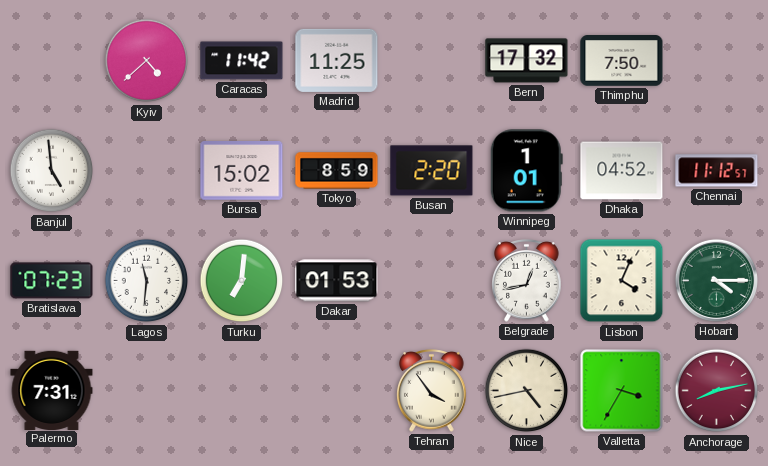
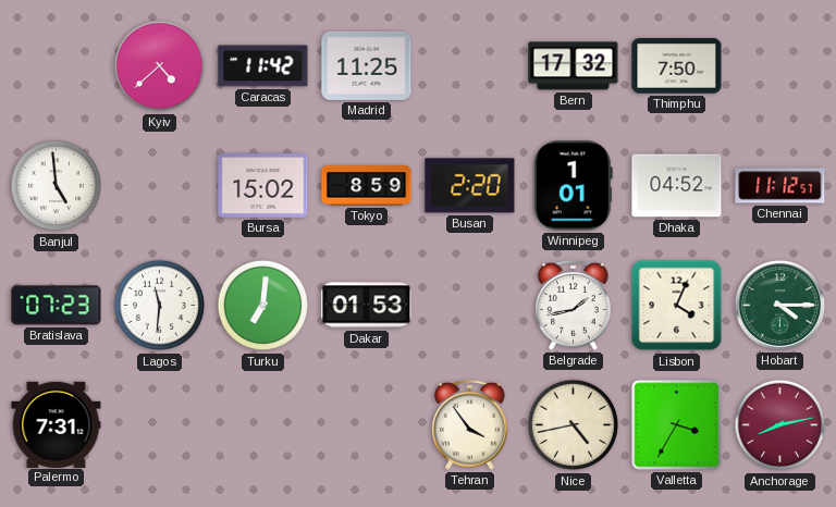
Belgrade: 12:43 -> 1:43 (574, 306)
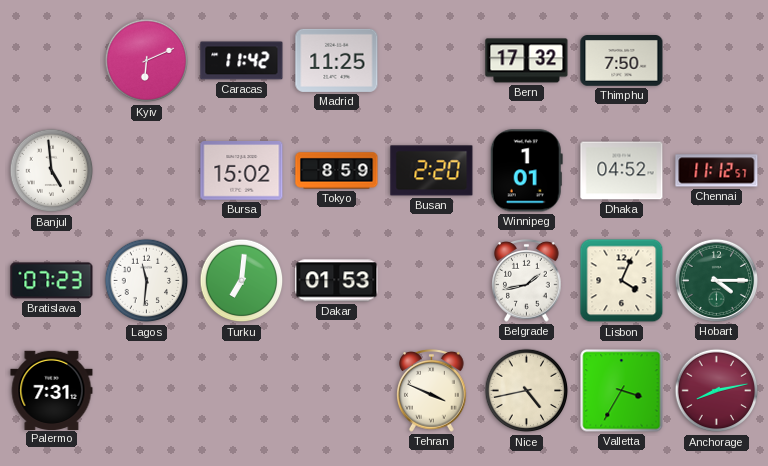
Kyiv: 4:38 -> 6:11 (147, 61)
Tehran: 3:54 -> 3:49 (432, 391)
